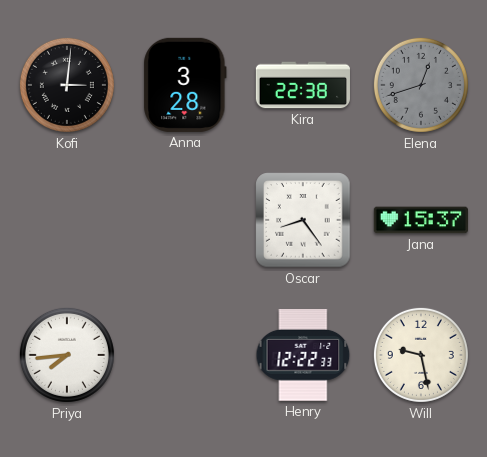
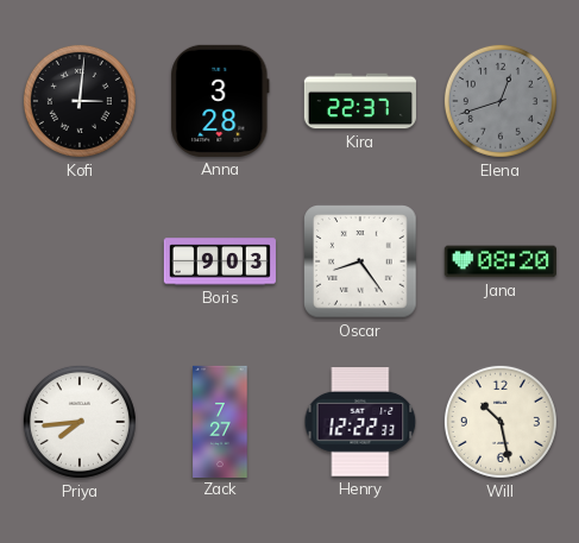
Kira: 22:38 -> 22:37 (360, 101)
Boris: none -> 9:03 (220, 261)
Jana: 15:37 -> 08:20 (501, 261)
Zack: none -> 7:27 (220, 421)
Will: 9:28 -> 10:28 (501, 422)
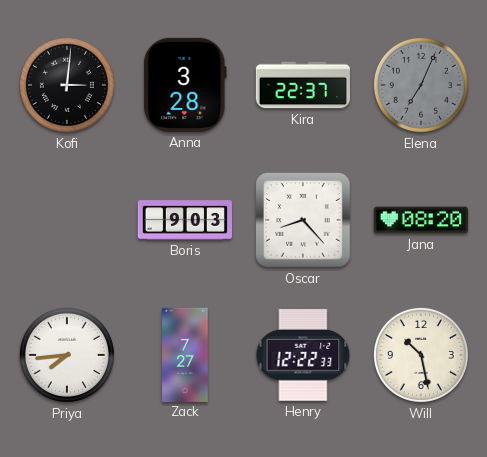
Elena: 12:42 -> 7:04 (421, 85)
Oscar: 8:24 -> 8:23 (303, 220)
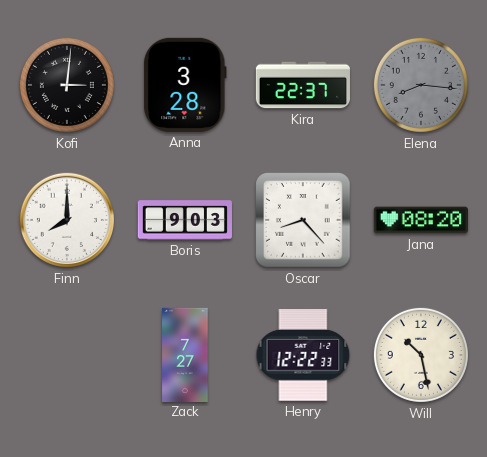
Elena: 7:04 -> 8:16 (421, 85)
Finn: none -> 8:00 (67, 220)
Priya: 7:44 -> none (67, 355)
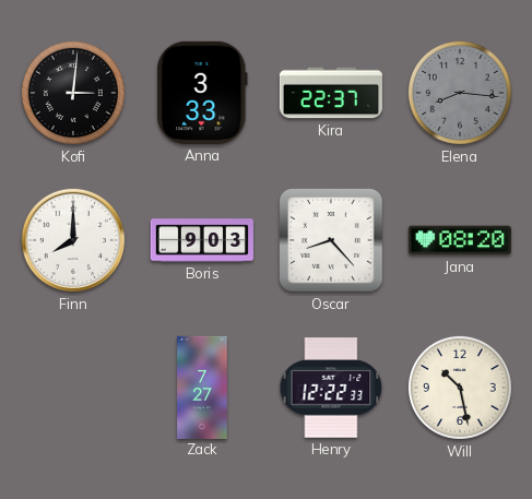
Anna: 3:28 -> 3:33 (202, 93)
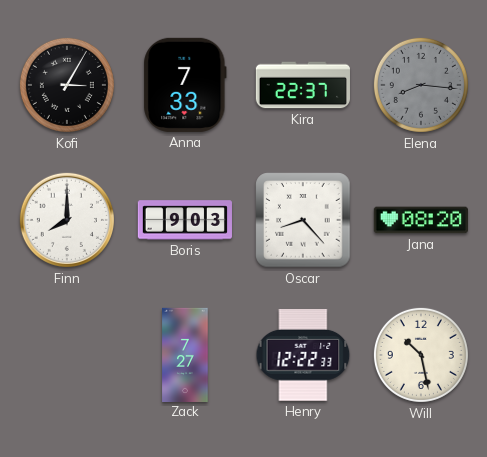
Kofi: 3:01 -> 3:05 (67, 85)
Anna: 3:33 -> 7:33 (185, 85)
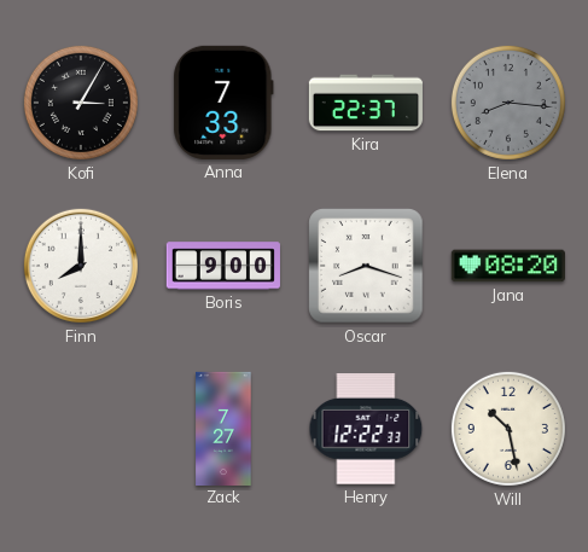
Boris: 9:03 -> 9:00 (223, 266)
Oscar: 8:23 -> 8:18 (366, 266)
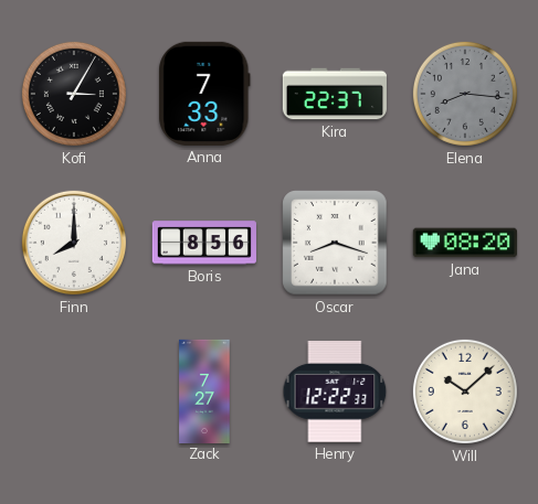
Boris: 9:00 -> 8:56 (204, 243)
Will: 10:28 -> 10:08 (465, 392)
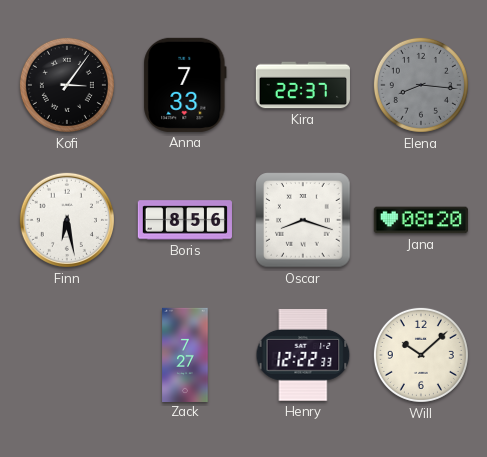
Kofi: 3:05 -> 3:06 (67, 85)
Finn: 8:00 -> 6:28 (67, 220)
